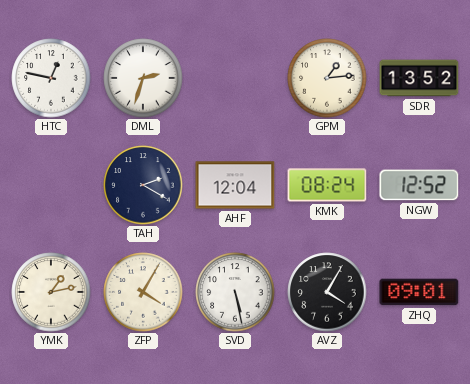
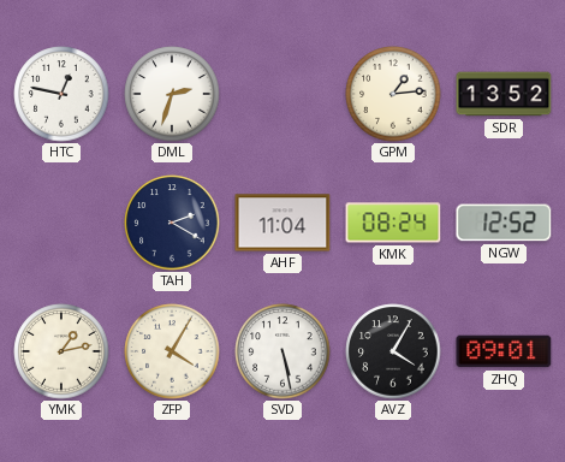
AHF: 12:04 -> 11:04 (282, 223)
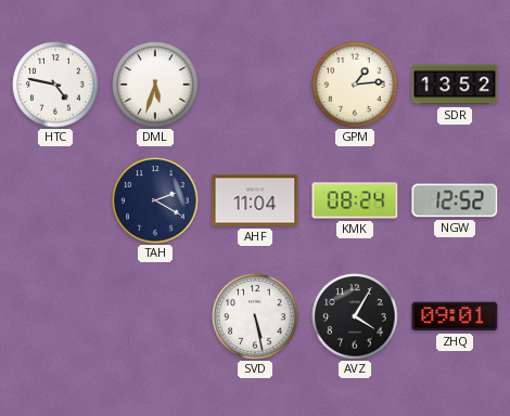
HTC: 12:47 -> 4:47 (55, 84)
DML: 2:33 -> 5:33 (155, 84)
YMK: 1:13 -> none (61, 351)
ZFP: 4:05 -> none (172, 351)
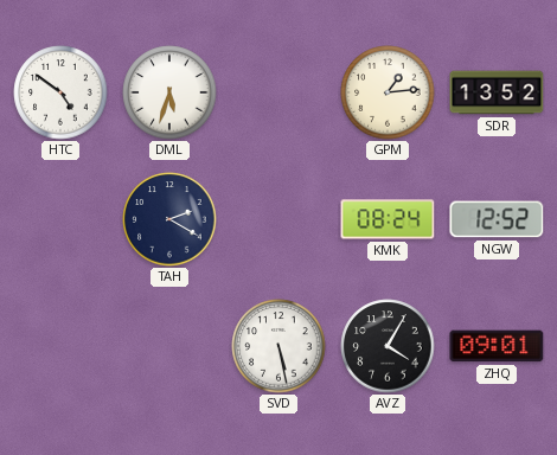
HTC: 4:47 -> 4:51 (60, 92)
AHF: 11:04 -> none (255, 200)
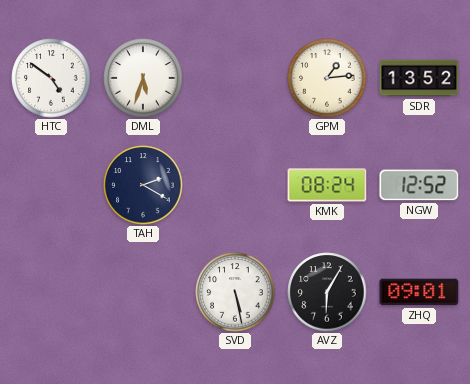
AVZ: 4:05 -> 6:05 (327, 292)
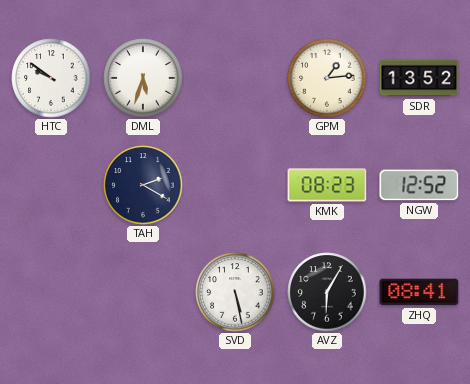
HTC: 4:51 -> 9:51 (51, 78)
KMK: 08:24 -> 08:23 (327, 185)
ZHQ: 09:01 -> 08:41 (419, 292)
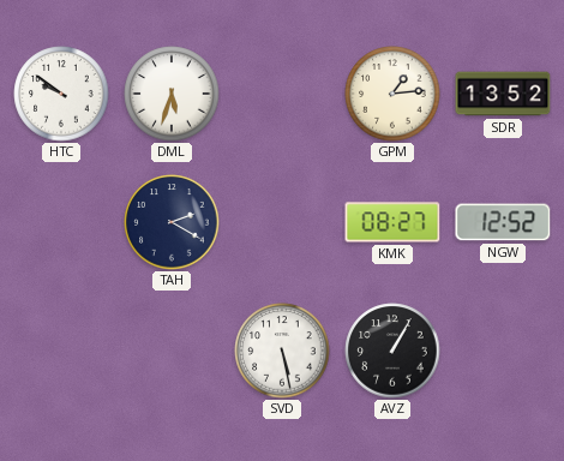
KMK: 08:23 -> 08:27 (392, 222)
AVZ: 6:05 -> 1:05 (392, 351)
ZHQ: 08:41 -> none (419, 292)
